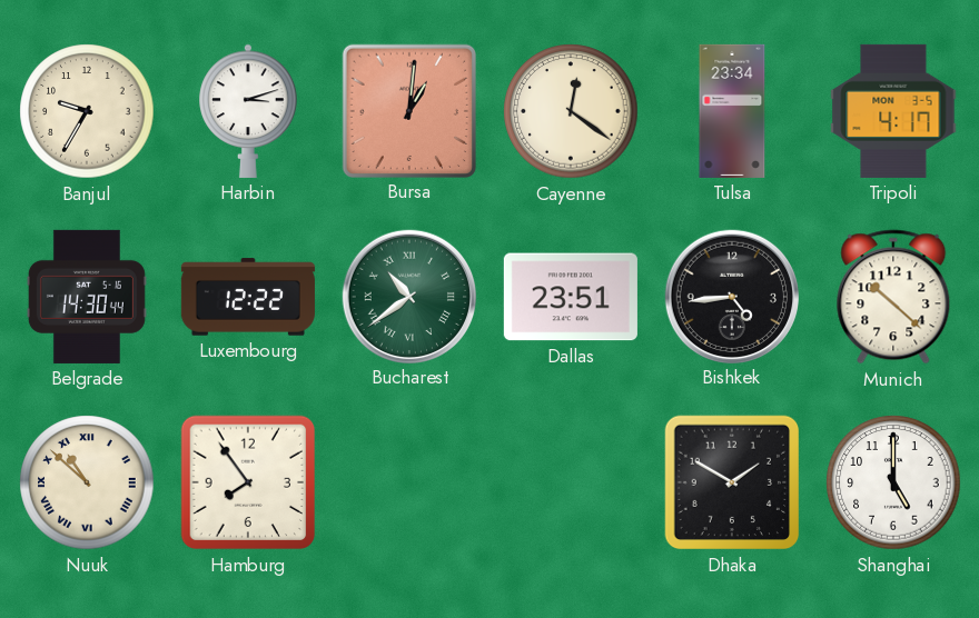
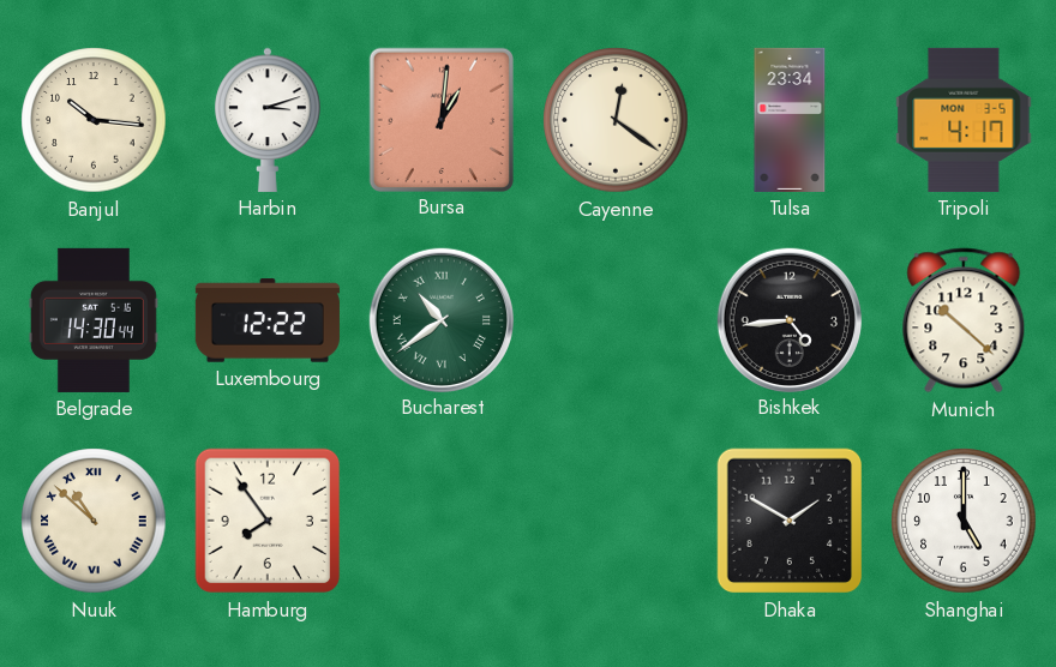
Banjul: 9:35 -> 10:16 (94, 120)
Dallas: 23:51 -> none (571, 297)
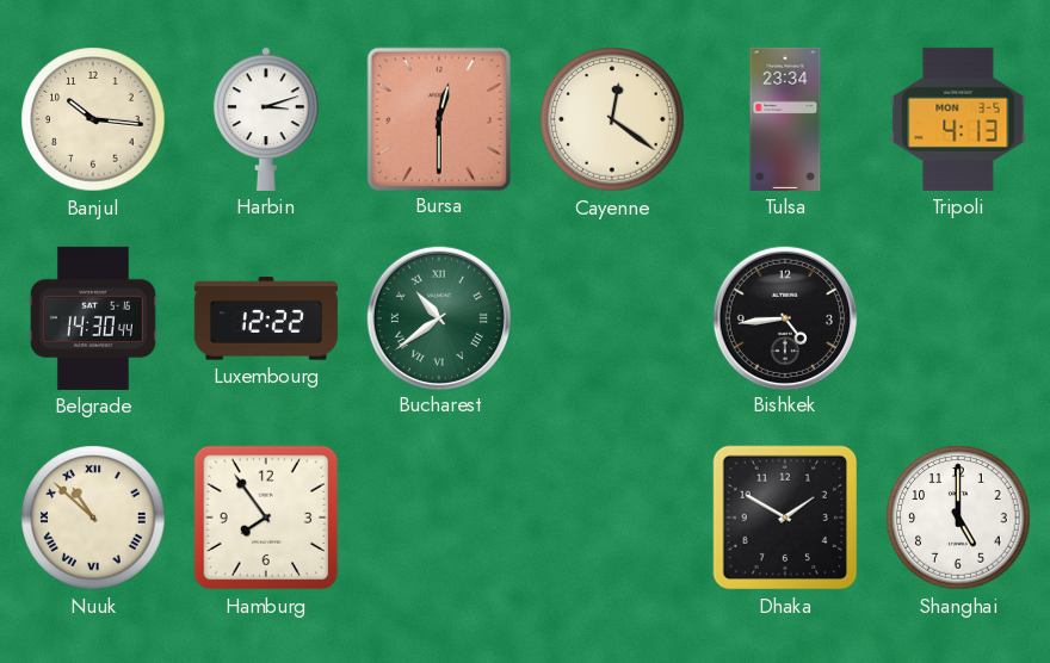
Bursa: 1:01 -> 12:30 (438, 118)
Tripoli: 4:17 -> 4:13 (958, 119)
Munich: 10:22 -> none (964, 320)
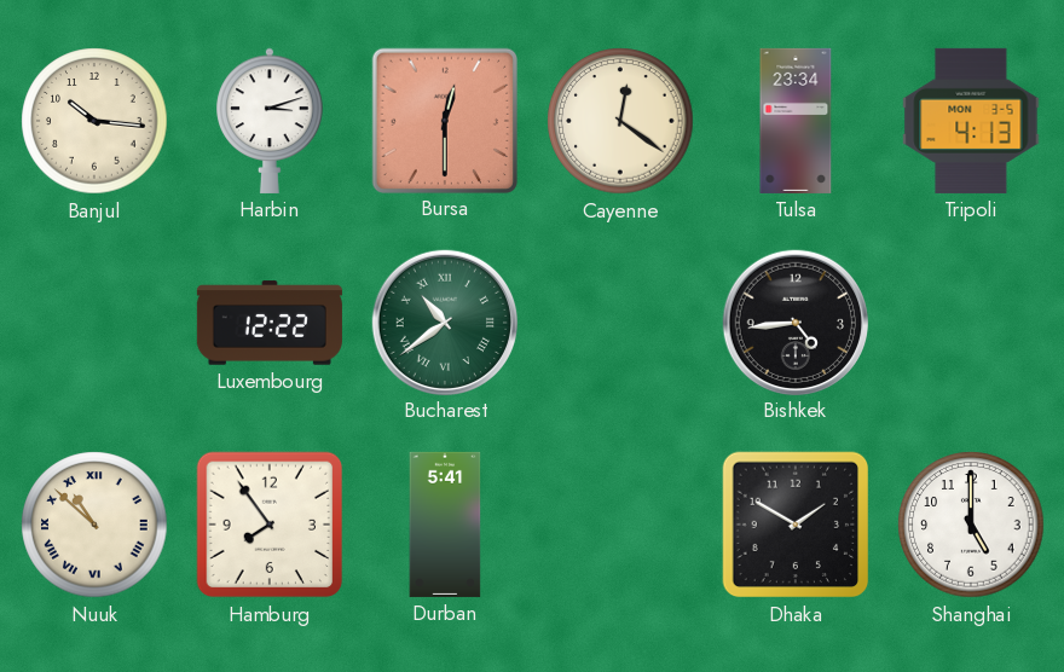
Belgrade: 14:30 -> none (93, 318)
Durban: none -> 5:41 (445, 525)
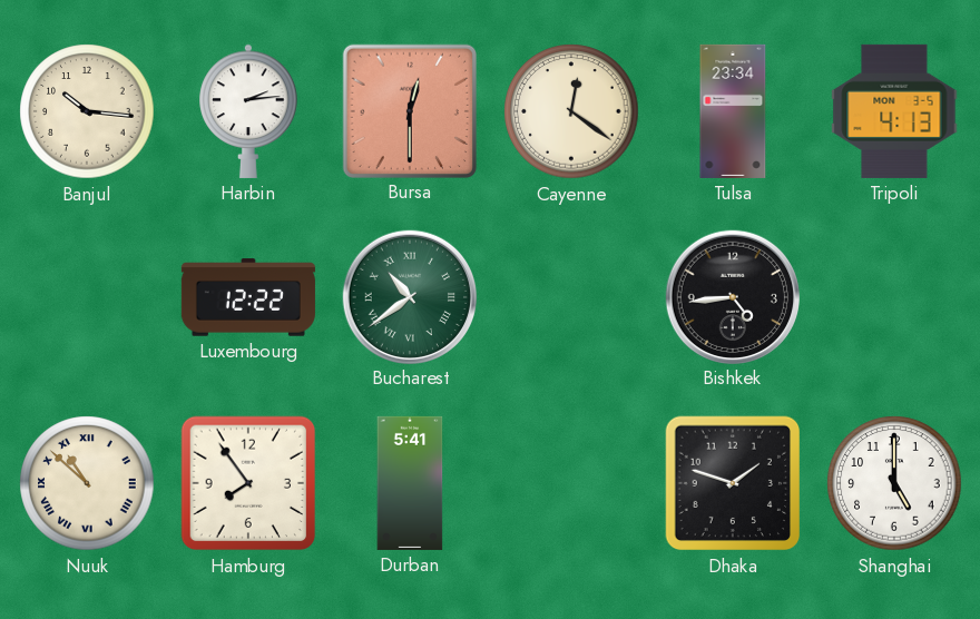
Harbin: 3:12 -> 2:14 (248, 111)
Dhaka: 1:50 -> 1:48 (733, 483)
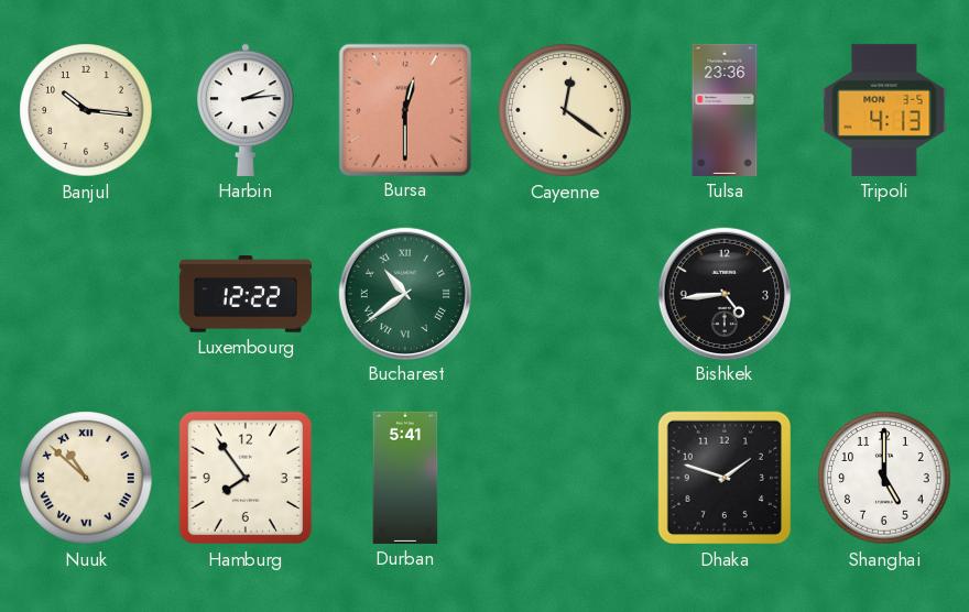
Tulsa: 23:34 -> 23:36 (725, 110)
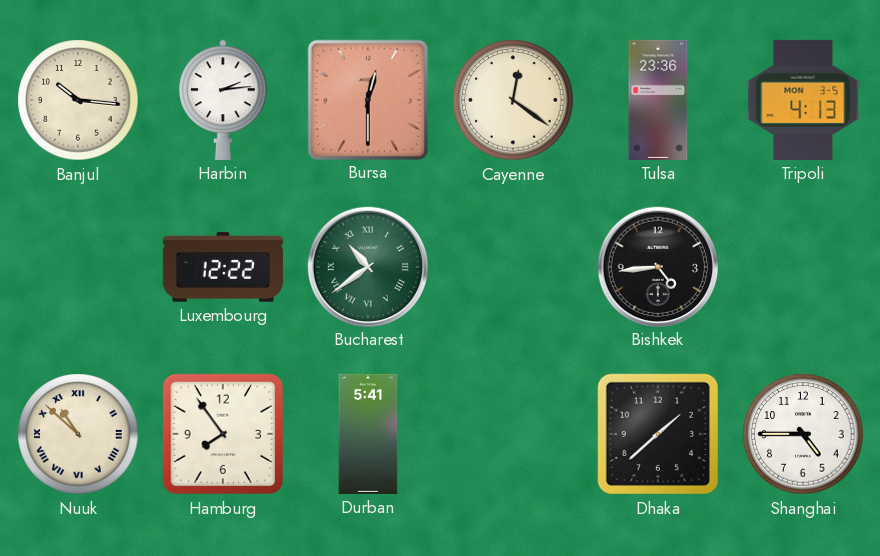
Dhaka: 1:48 -> 1:38 (658, 434)
Shanghai: 5:00 -> 4:45 (803, 434)
